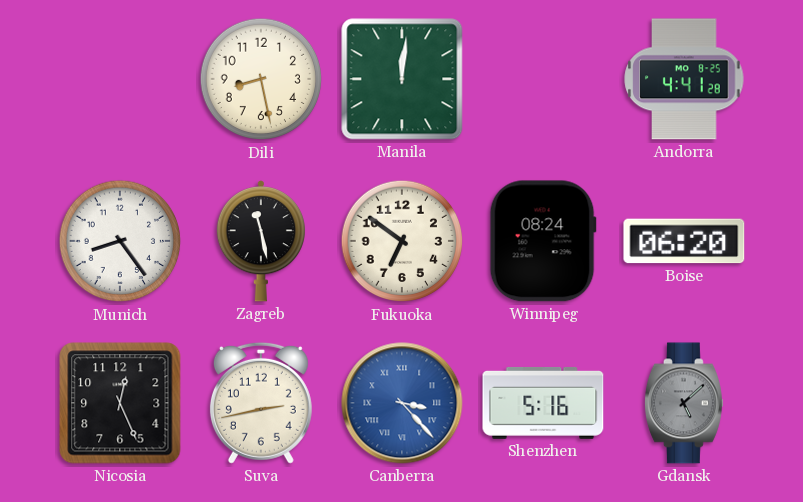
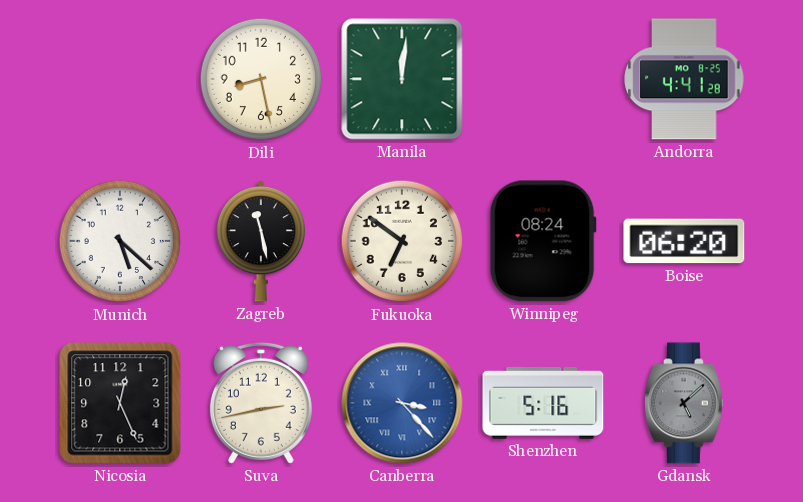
Munich: 8:24 -> 5:22 (120, 241)
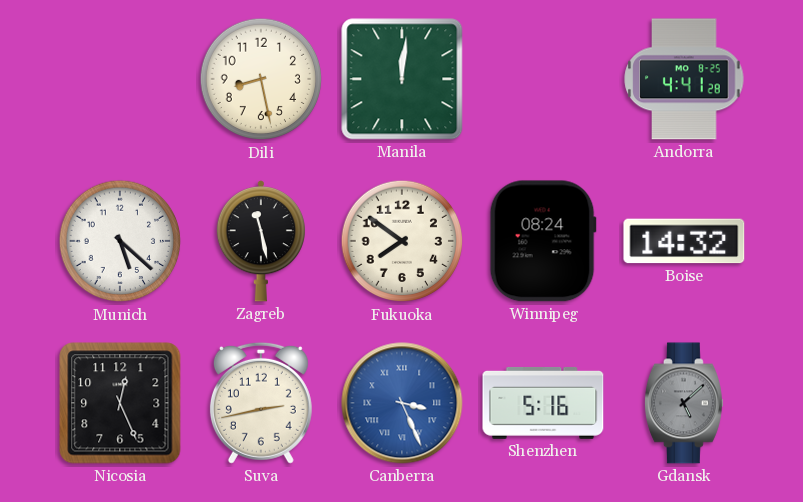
Fukuoka: 6:51 -> 7:51 (402, 241)
Boise: 06:20 -> 14:32 (684, 241)
Canberra: 3:23 -> 3:26 (402, 403)
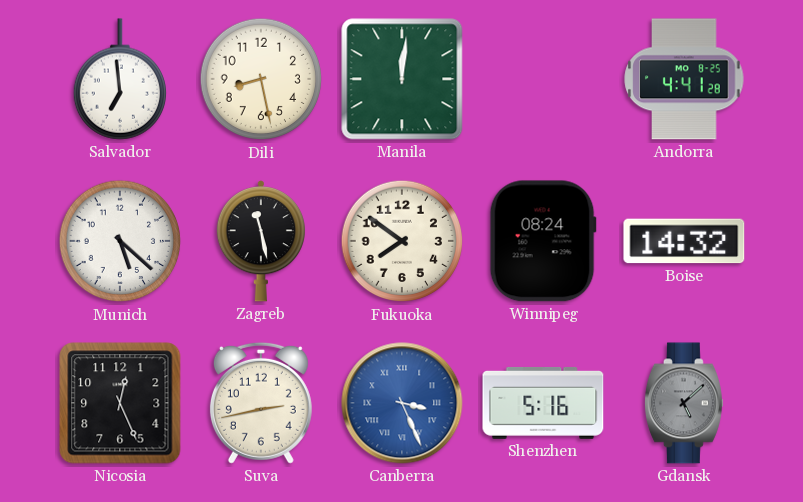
Salvador: none -> 6:59 (119, 79)
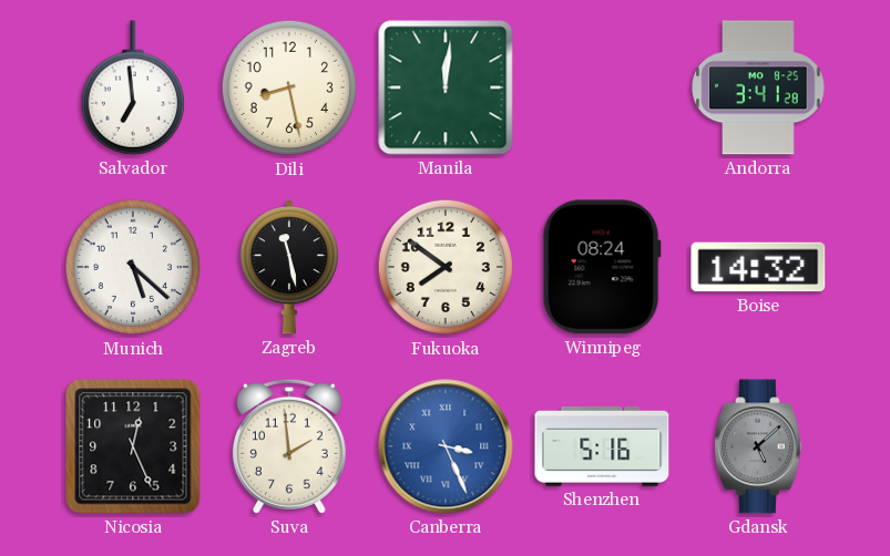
Andorra: 4:41 -> 3:41 (758, 87)
Suva: 2:43 -> 1:59 (289, 446)
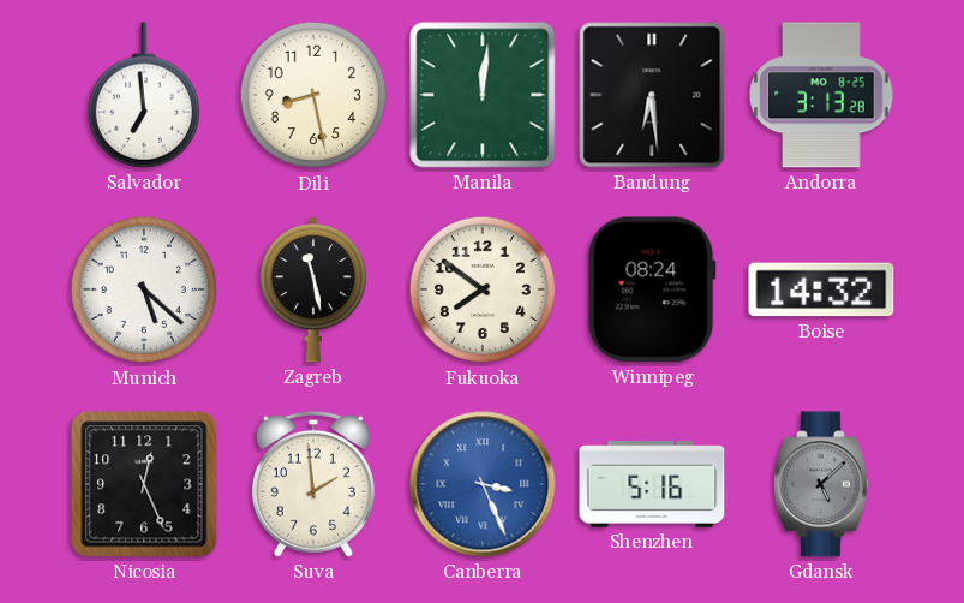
Bandung: none -> 6:29 (652, 95)
Andorra: 3:41 -> 3:13 (821, 95)
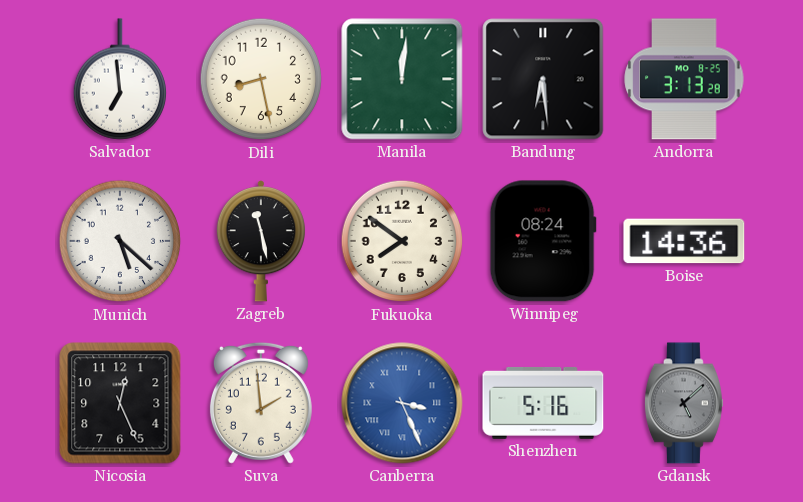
Boise: 14:32 -> 14:36 (684, 241)
